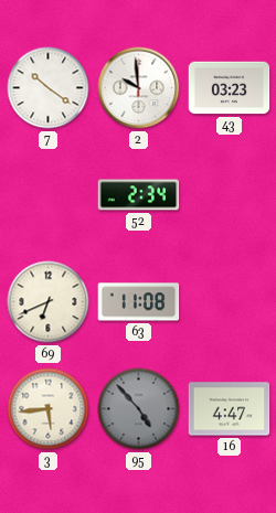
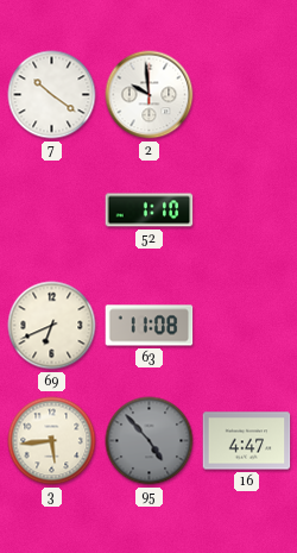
43: 03:23 -> none (230, 88)
52: 2:34 -> 1:10 (150, 210)
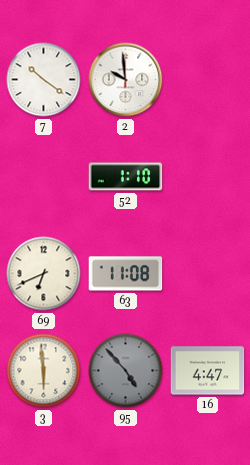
3: 5:44 -> 5:59 (44, 371)
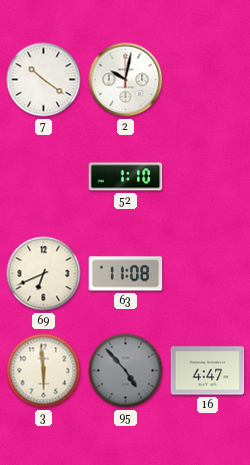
2: 9:59 -> 10:02 (126, 80)
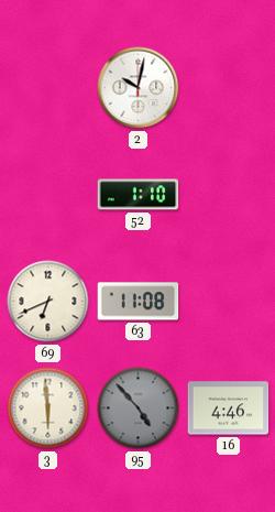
7: 10:21 -> none (44, 80)
16: 4:47 -> 4:46 (229, 408)
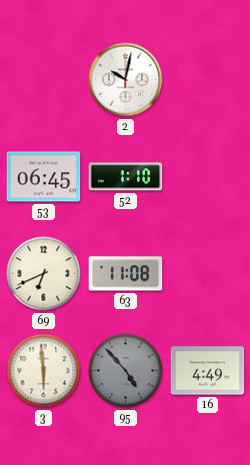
53: none -> 06:45 (44, 177)
16: 4:46 -> 4:49 (208, 371)
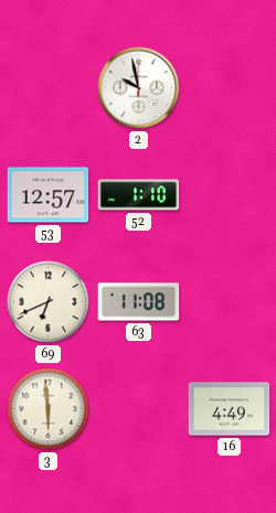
2: 10:02 -> 9:58 (139, 88)
53: 06:45 -> 12:57 (49, 195)
95: 4:53 -> none (126, 371)
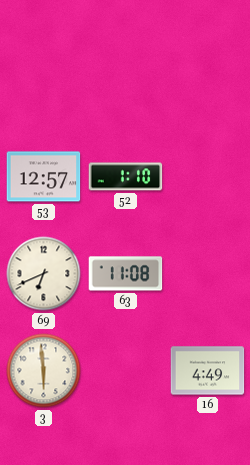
2: 9:58 -> none (139, 88)
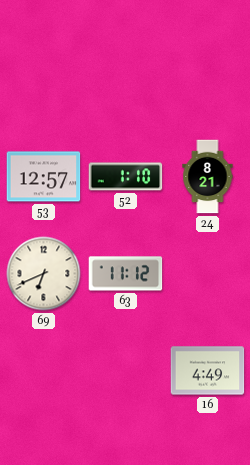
24: none -> 8:21 (208, 177)
63: 11:08 -> 11:12 (126, 274)
3: 5:59 -> none (44, 371)
